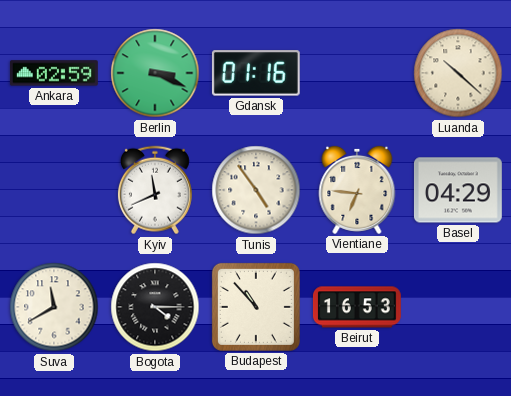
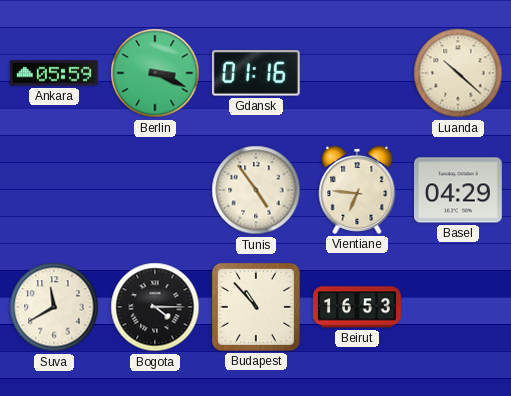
Ankara: 02:59 -> 05:59 (54, 73)
Kyiv: 11:41 -> none (155, 190)
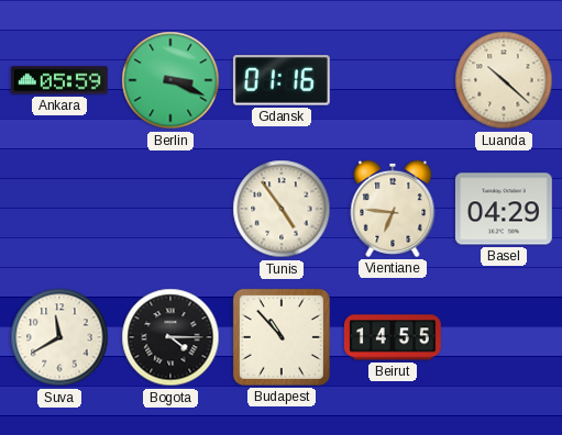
Beirut: 16:53 -> 14:55 (393, 337)
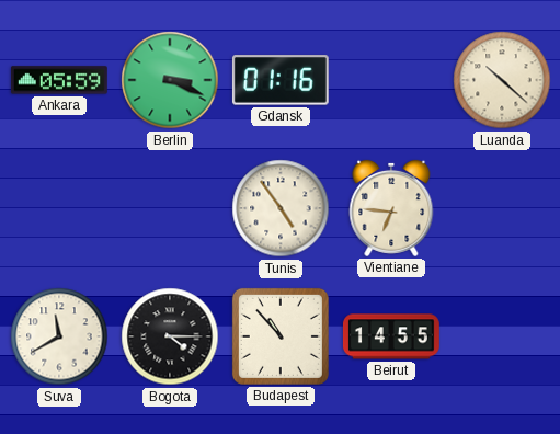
Basel: 04:29 -> none (504, 209)
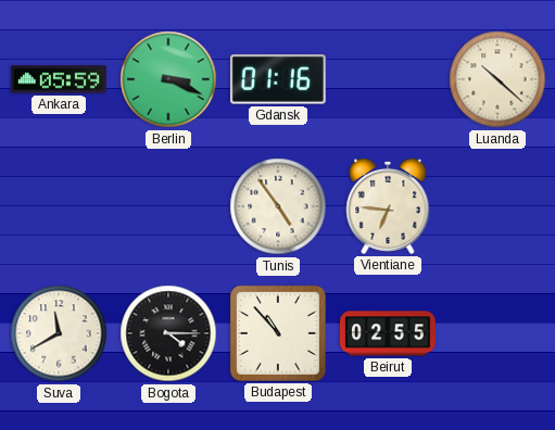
Beirut: 14:55 -> 02:55 (388, 333)
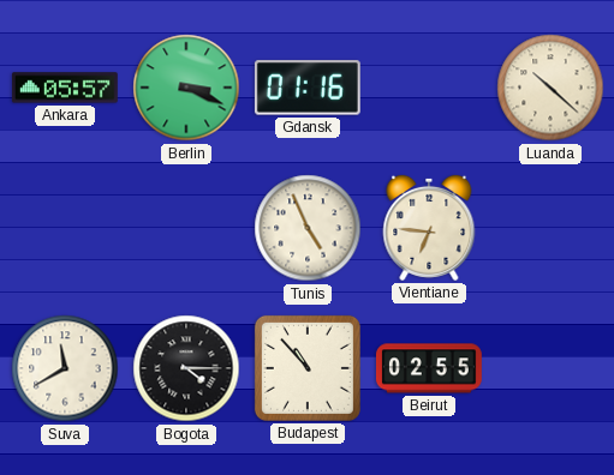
Ankara: 05:59 -> 05:57 (65, 88)
Tunis: 4:54 -> 4:56 (308, 228)
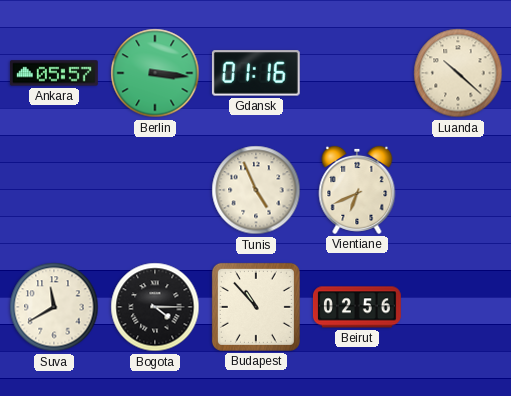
Berlin: 3:19 -> 3:16 (155, 73)
Vientiane: 6:46 -> 6:41 (357, 190)
Beirut: 02:55 -> 02:56 (357, 307)
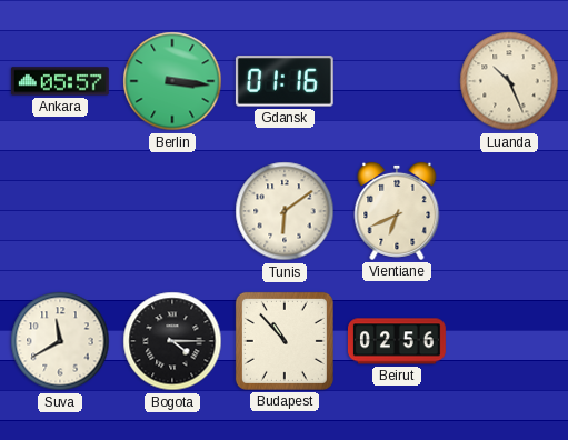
Luanda: 10:22 -> 10:26 (509, 81)
Tunis: 4:56 -> 6:09 (285, 211)
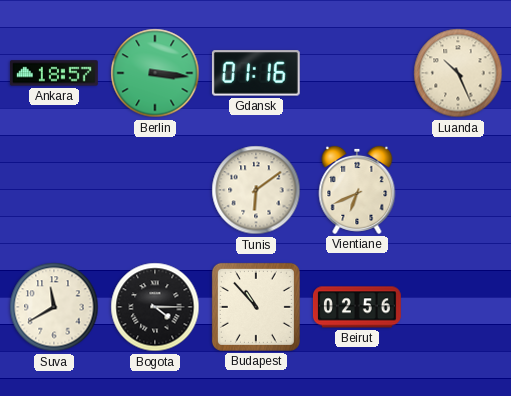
Ankara: 05:57 -> 18:57 (54, 73)
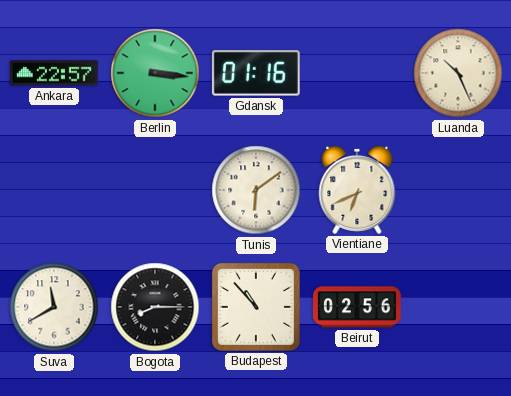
Ankara: 18:57 -> 22:57 (54, 73)
Bogota: 4:15 -> 8:15 (155, 307)
